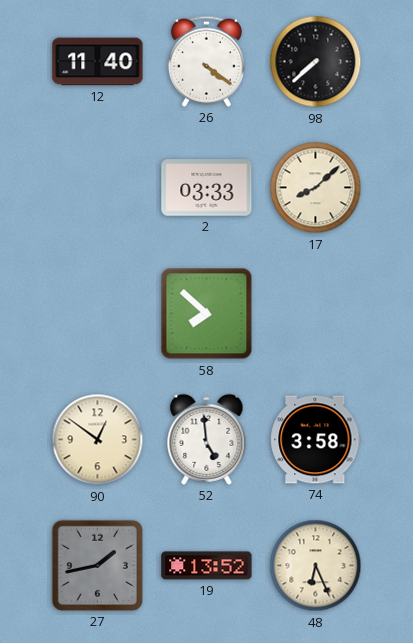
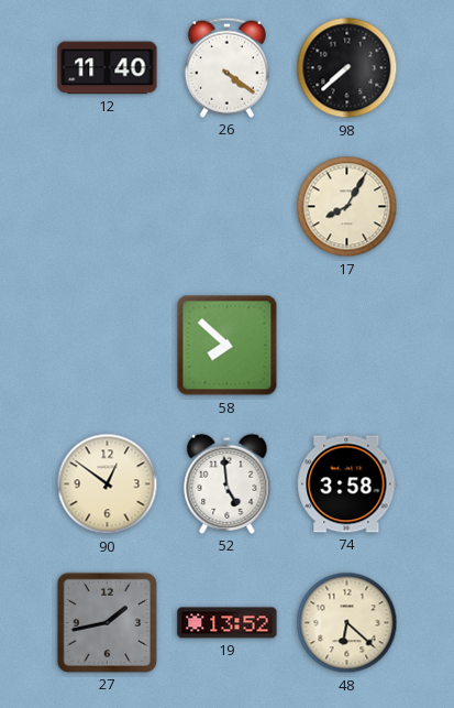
2: 03:33 -> none (207, 188)
17: 8:08 -> 8:05 (347, 207)
48: 6:26 -> 6:22 (347, 623)
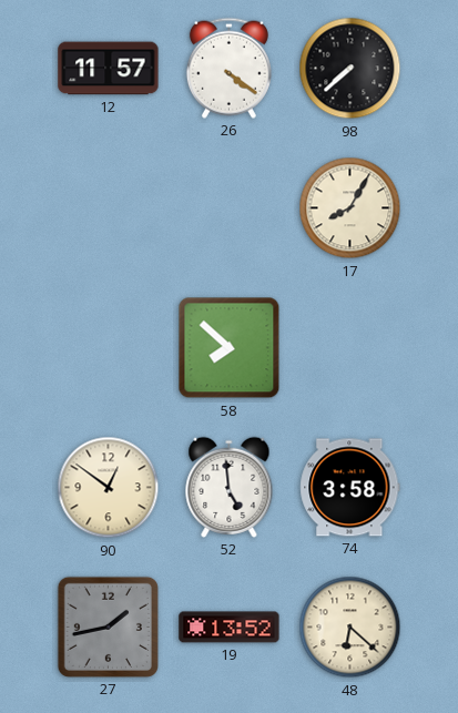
12: 11:40 -> 11:57 (109, 69)
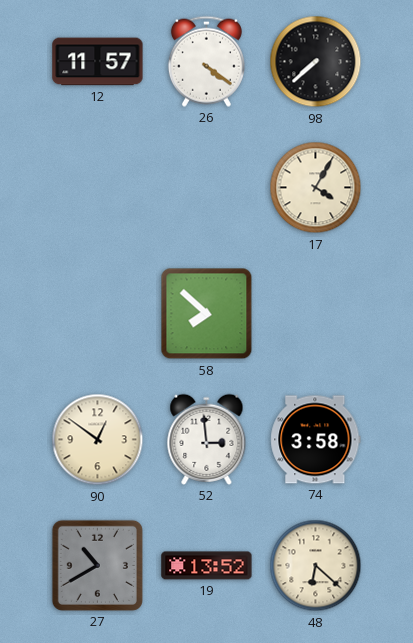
17: 8:05 -> 4:05 (316, 188)
52: 4:59 -> 2:59 (207, 439)
27: 1:43 -> 10:40 (97, 565)
